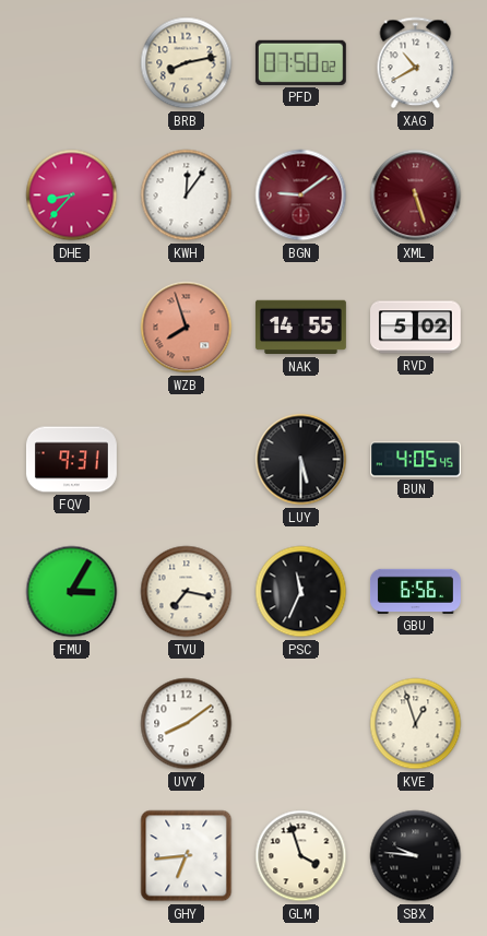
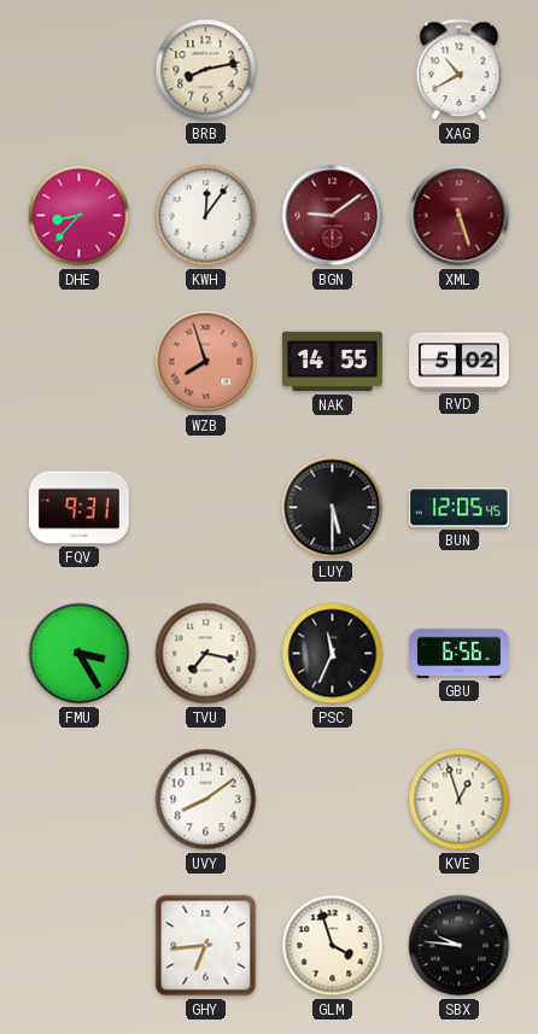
PFD: 07:50 -> none (300, 62)
BUN: 4:05 -> 12:05 (460, 508)
FMU: 3:05 -> 3:25 (80, 654)
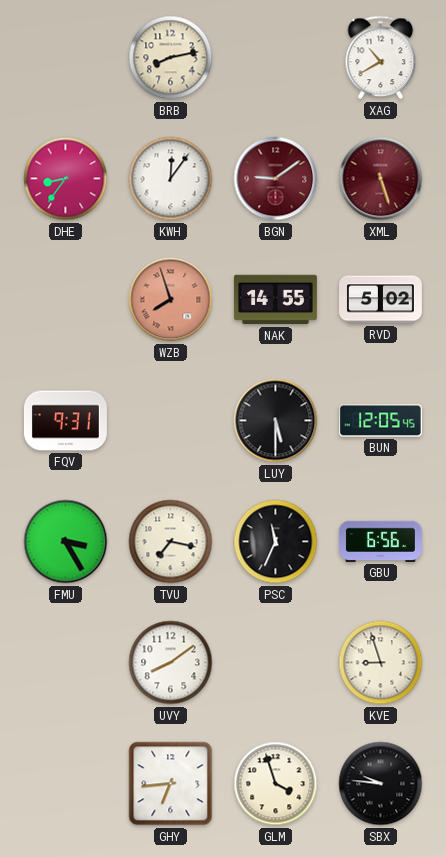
DHE: 8:37 -> 8:36 (66, 179)
KVE: 12:57 -> 8:57 (381, 663)
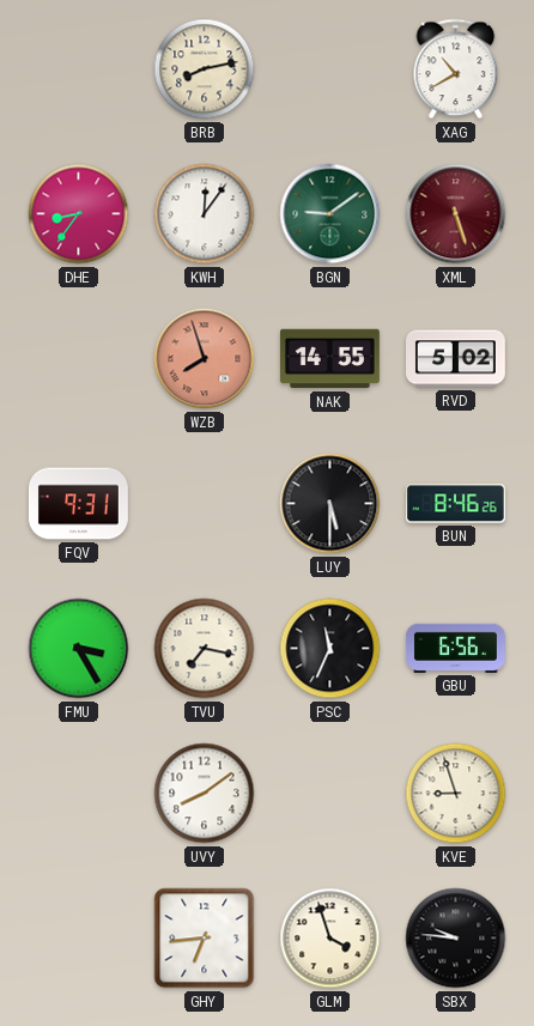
BGN dial: burgundy -> green (330, 214)
BUN: 12:05 -> 8:46 (456, 504)
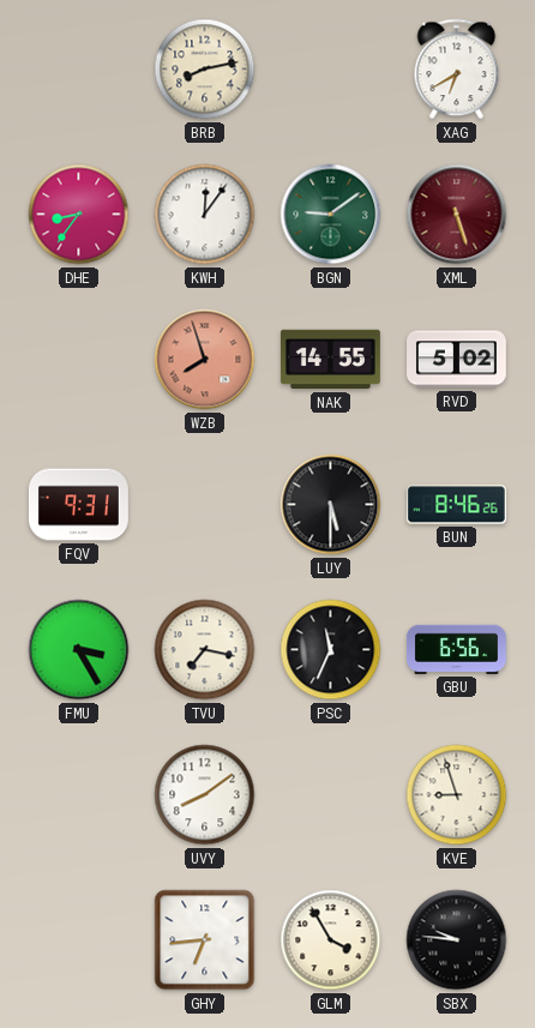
XAG: 10:40 -> 6:40 (457, 70)
GLM: 3:57 -> 3:55 (331, 940)
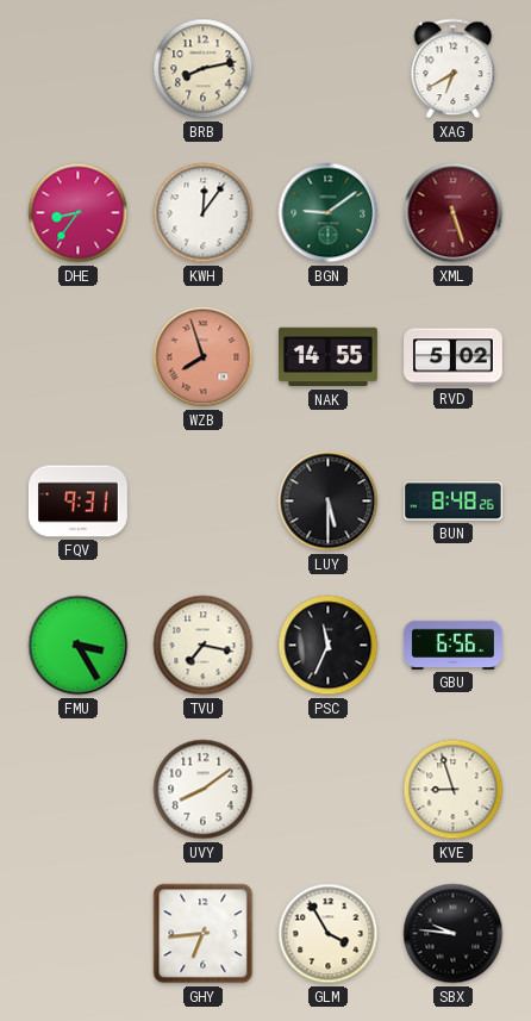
BUN: 8:46 -> 8:48 (454, 502)
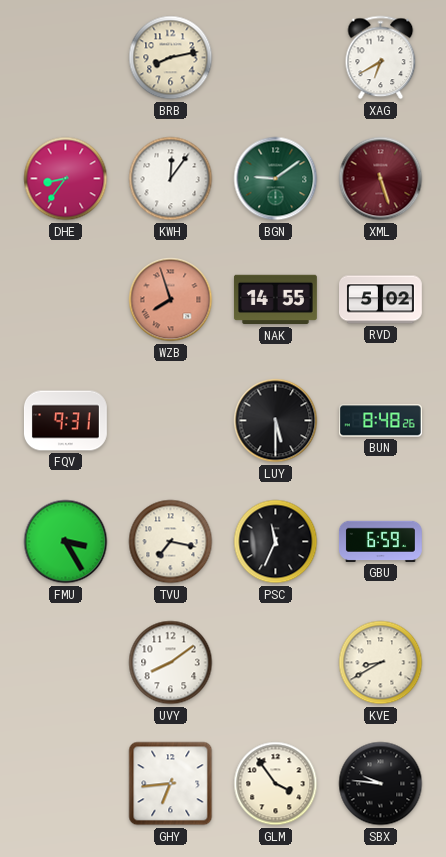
GBU: 6:56 -> 6:59 (380, 541)
KVE: 8:57 -> 8:40 (381, 663)
GLM: 3:55 -> 3:54 (276, 784)
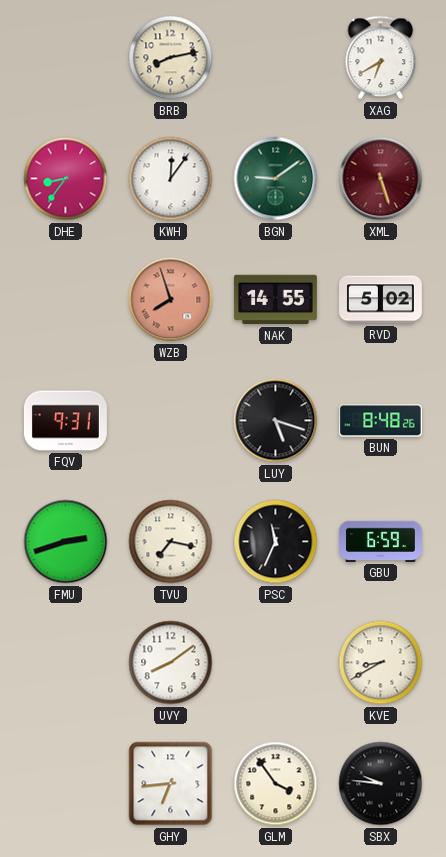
LUY: 5:30 -> 5:18 (276, 421)
FMU: 3:25 -> 2:42 (66, 542)
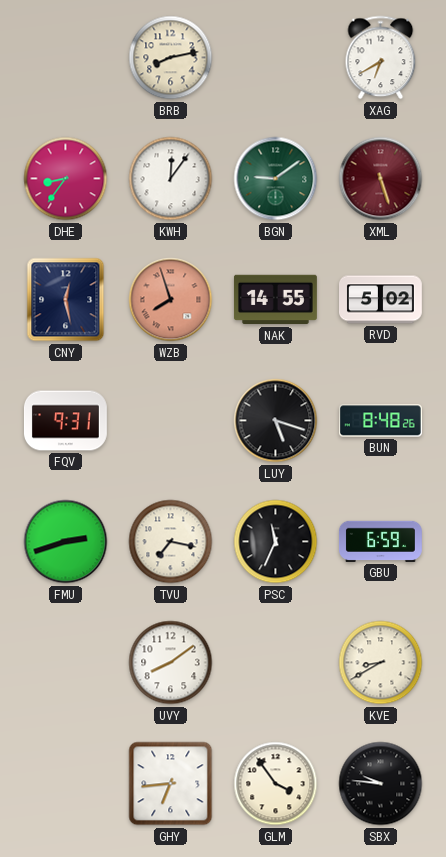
CNY: none -> 12:28 (66, 300)
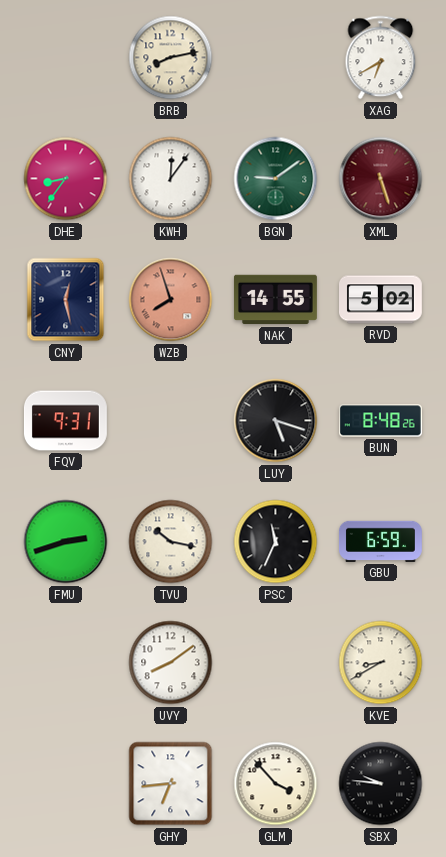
TVU: 7:17 -> 10:17 (171, 542)
GLM: 3:54 -> 3:53 (276, 784)
